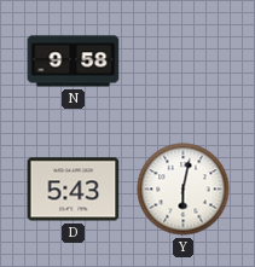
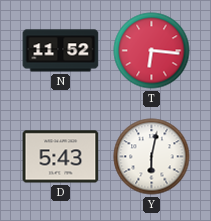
N: 9:58 -> 11:52 (61, 51)
T: none -> 6:16 (152, 51)
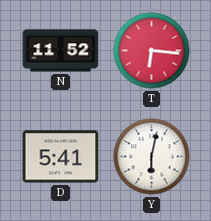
D: 5:43 -> 5:41 (61, 157)
